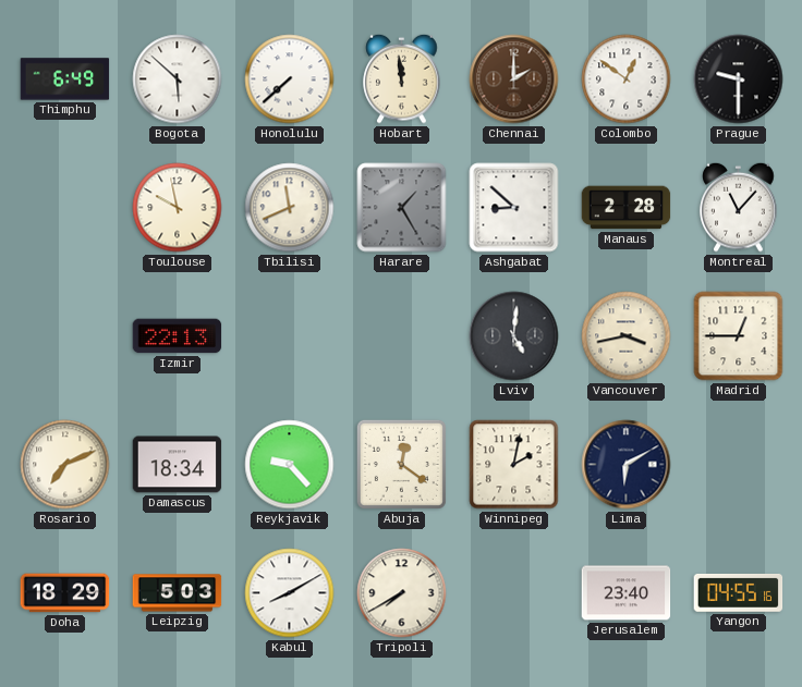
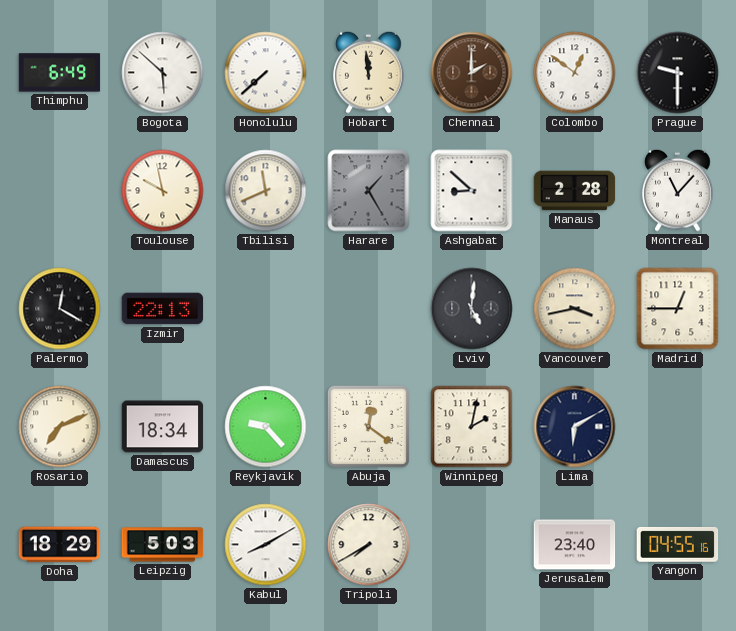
Palermo: none -> 12:20 (60, 309)
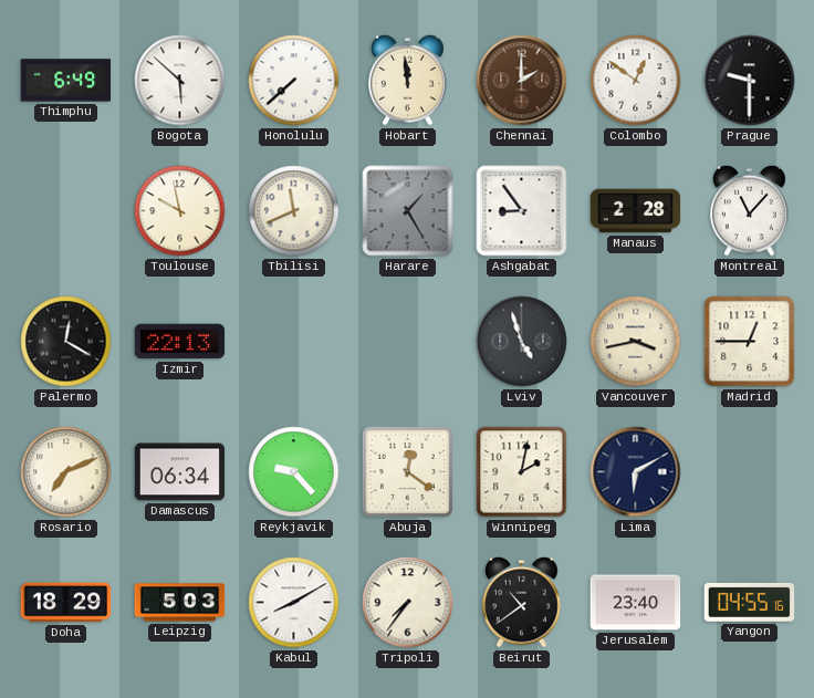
Ashgabat: 8:52 -> 8:54 (522, 211)
Lviv: 5:01 -> 4:57 (522, 342)
Damascus: 18:34 -> 06:34 (180, 472)
Tripoli: 7:40 -> 7:36 (408, 603)
Beirut: none -> 10:39 (522, 602)
